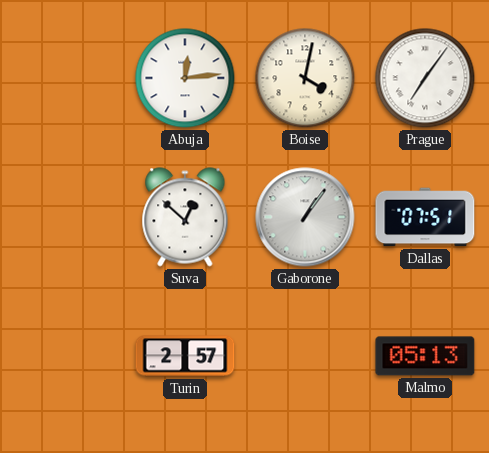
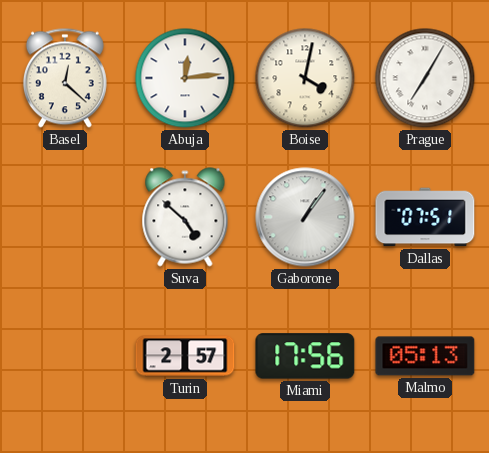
Basel: none -> 12:22 (65, 78)
Prague: 7:06 -> 7:05 (425, 78)
Suva: 12:52 -> 4:52 (185, 217)
Miami: none -> 17:56 (305, 356)
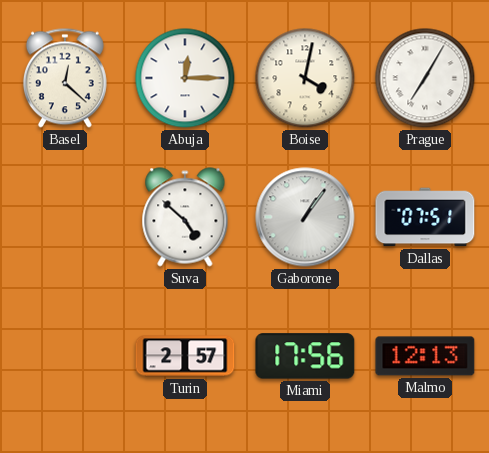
Abuja: 12:14 -> 12:15 (185, 78)
Malmo: 05:13 -> 12:13 (425, 356)
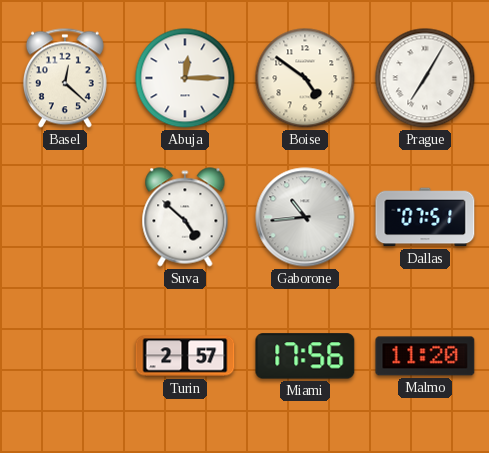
Boise: 4:02 -> 4:51 (305, 78)
Gaborone: 1:06 -> 10:44 (305, 217)
Malmo: 12:13 -> 11:20 (425, 356)
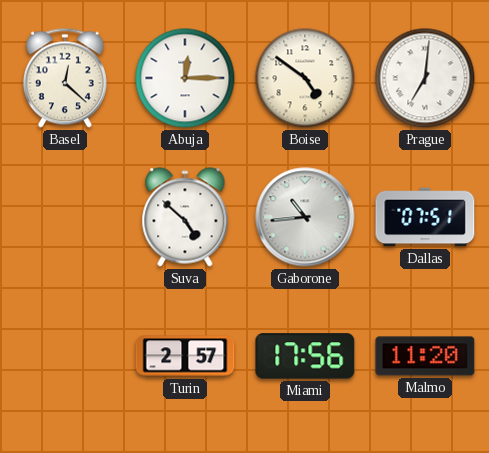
Prague: 7:05 -> 7:01 (425, 78)
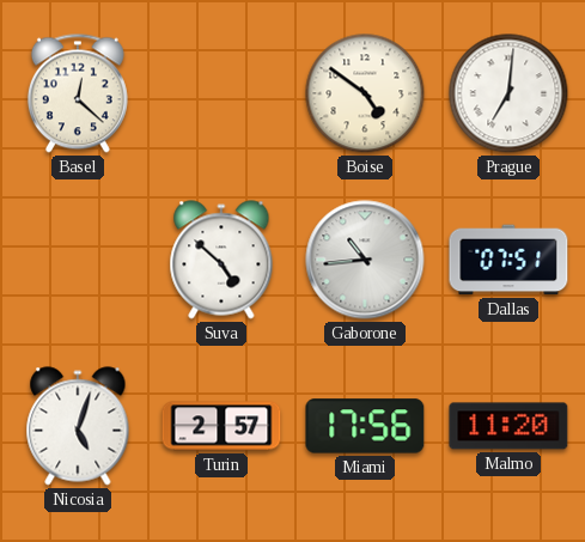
Abuja: 12:15 -> none (185, 78)
Nicosia: none -> 5:03 (78, 426)
